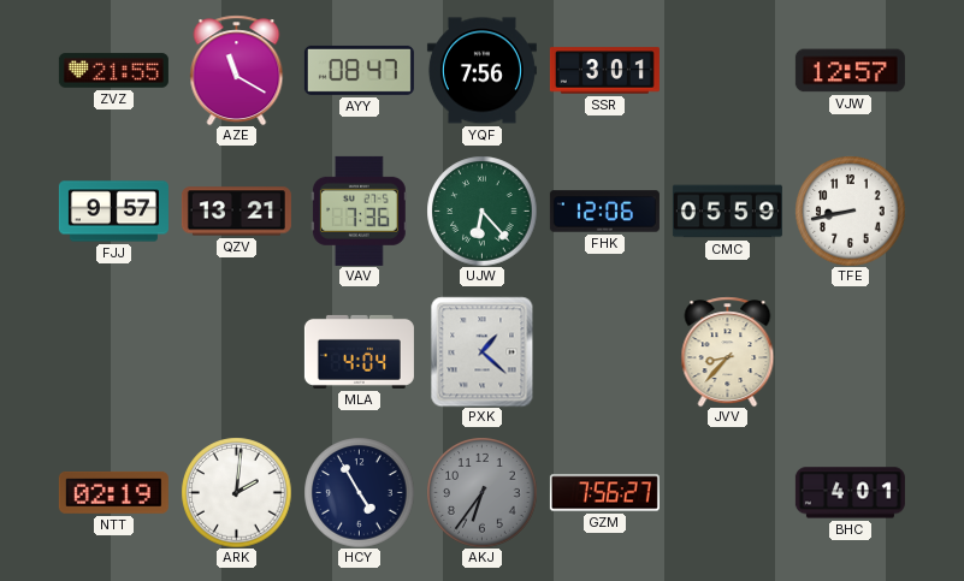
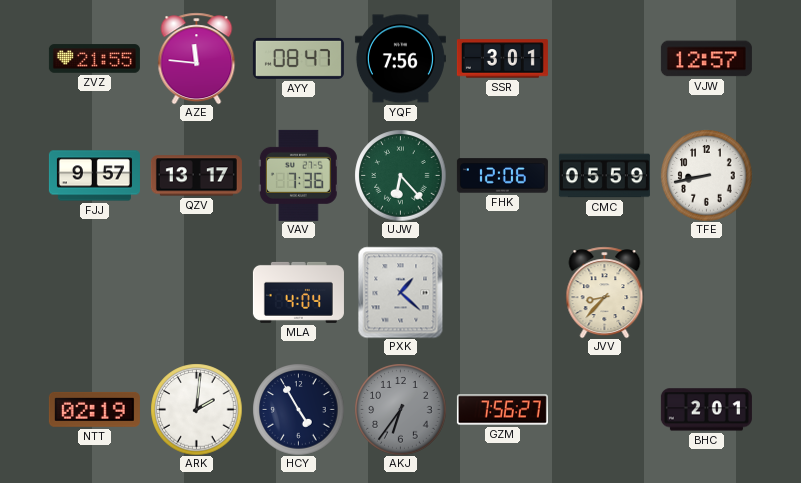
AZE: 11:20 -> 11:46 (197, 58)
QZV: 13:21 -> 13:17 (196, 176)
BHC: 4:01 -> 2:01 (706, 410)
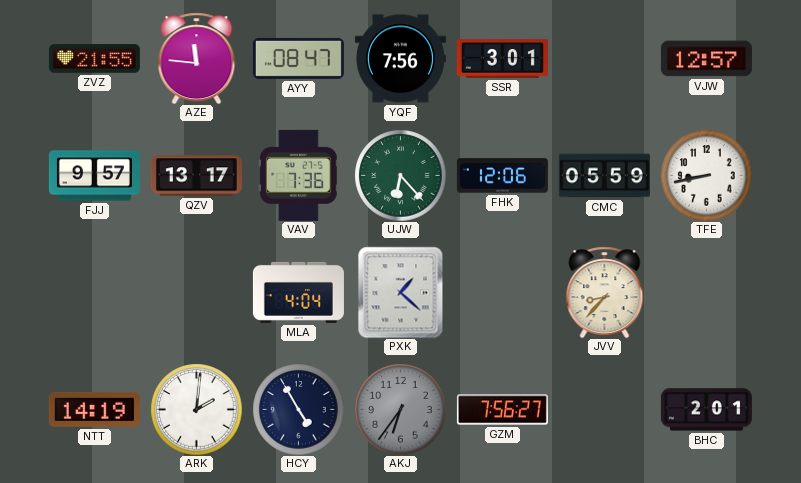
NTT: 02:19 -> 14:19 (94, 409)
